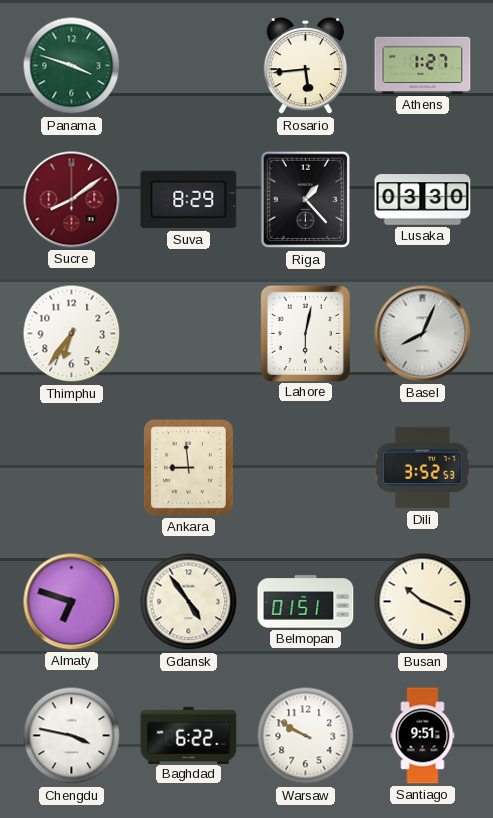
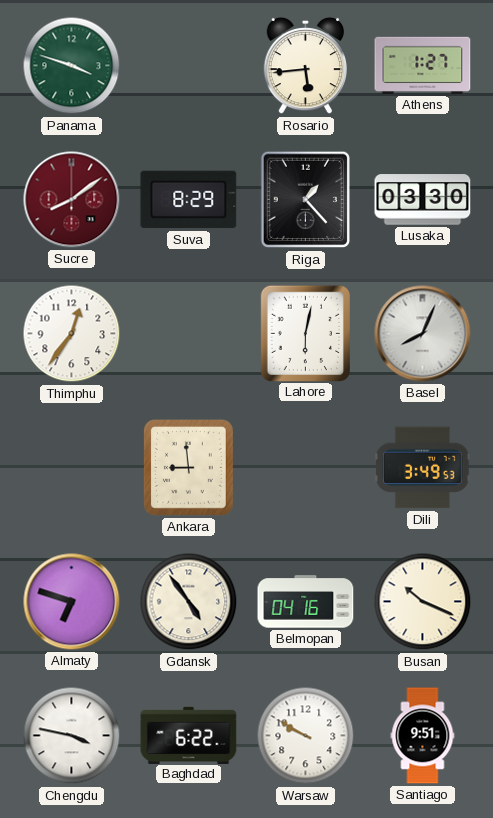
Thimphu: 6:36 -> 12:36 (72, 334)
Dili: 3:52 -> 3:49 (423, 468)
Belmopan: 01:51 -> 04:16 (306, 602)
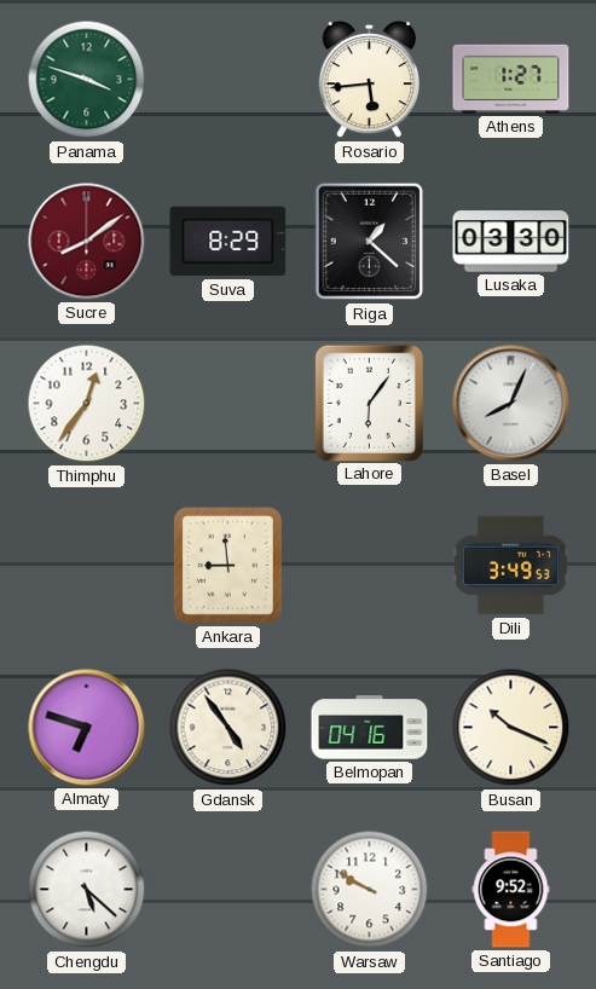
Riga: 1:23 -> 1:22 (369, 242)
Lahore: 6:02 -> 6:06 (369, 403)
Chengdu: 3:47 -> 5:22 (87, 890)
Baghdad: 6:22 -> none (189, 735)
Santiago: 9:51 -> 9:52 (511, 890)
